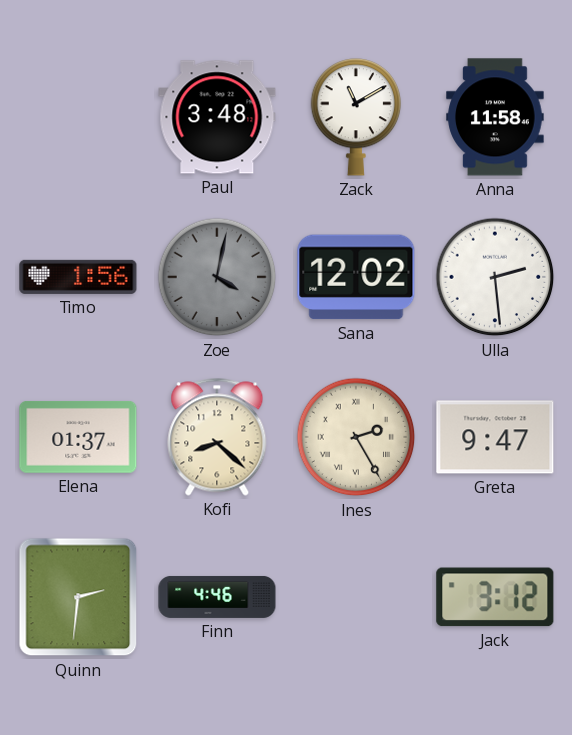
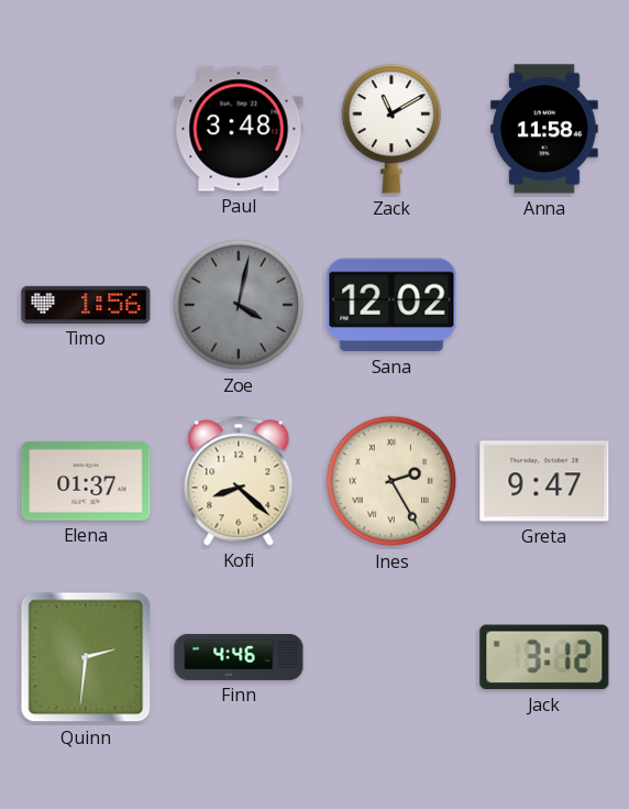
Ulla: 2:29 -> none (495, 277)
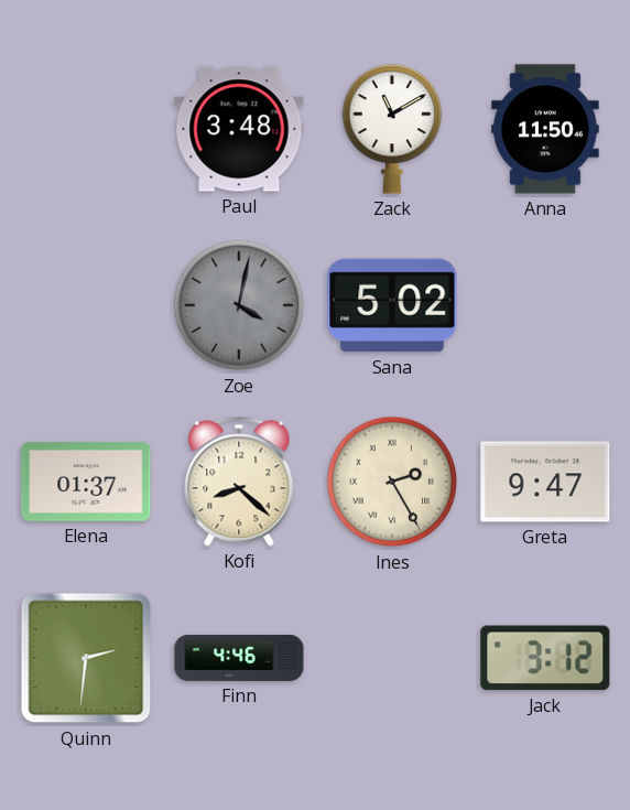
Anna: 11:58 -> 11:50 (545, 129)
Timo: 1:56 -> none (86, 305)
Sana: 12:02 -> 5:02 (392, 305)
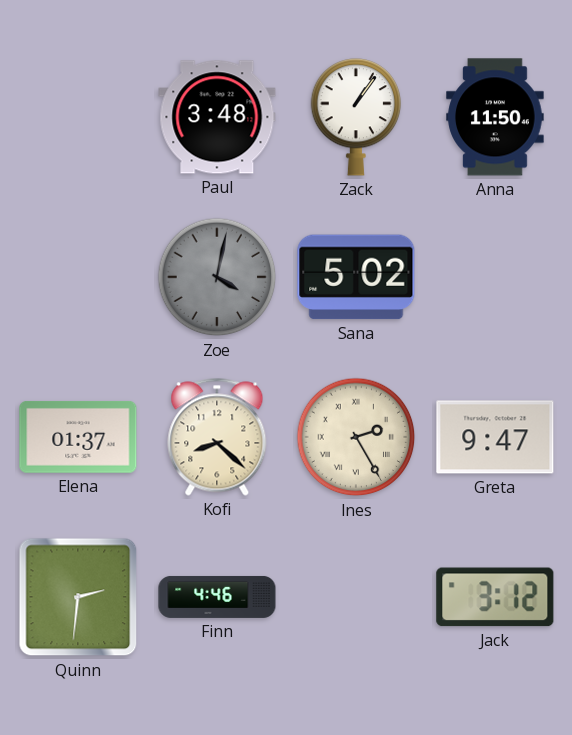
Zack: 11:10 -> 1:06 (356, 117)
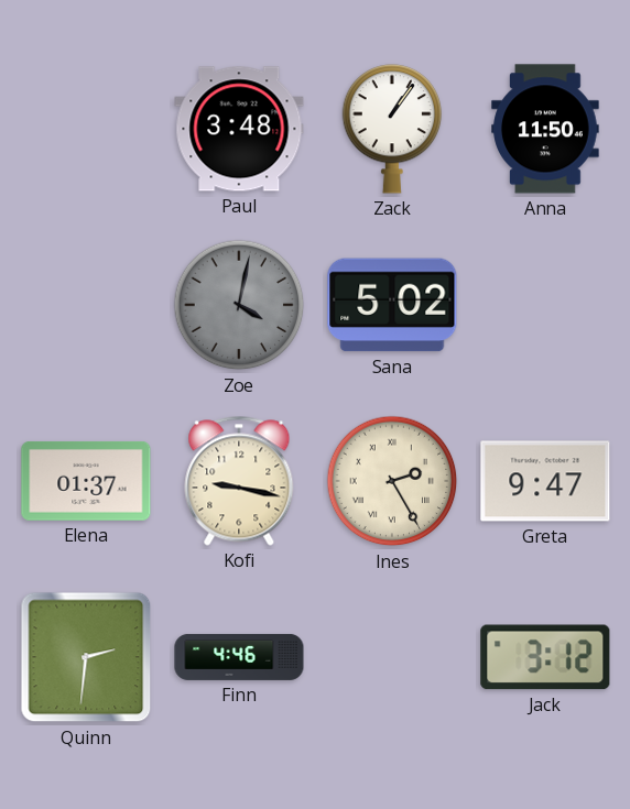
Kofi: 8:22 -> 9:17 (239, 481)
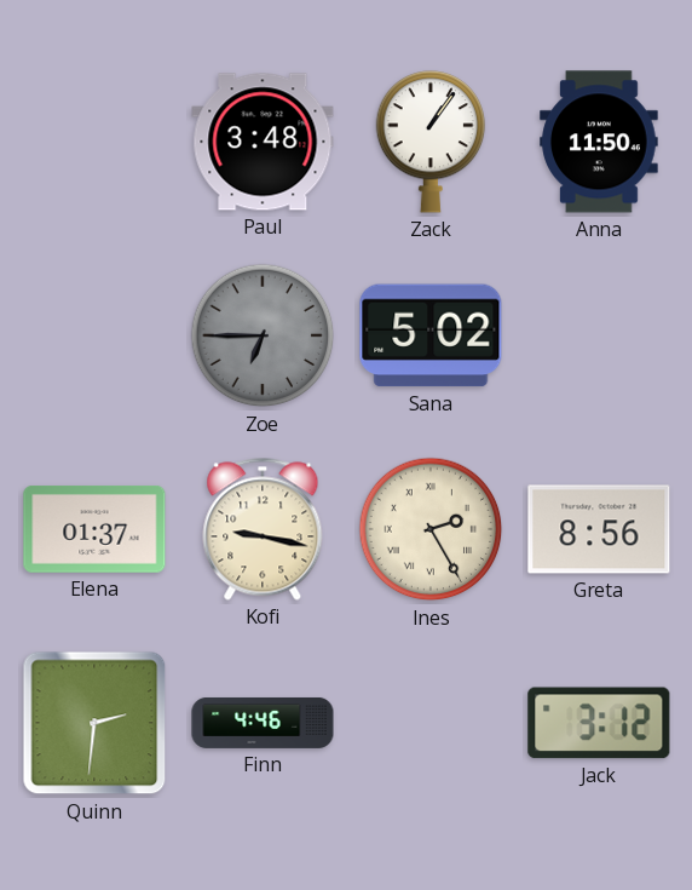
Zoe: 4:02 -> 6:45 (263, 335)
Greta: 9:47 -> 8:56 (599, 529)
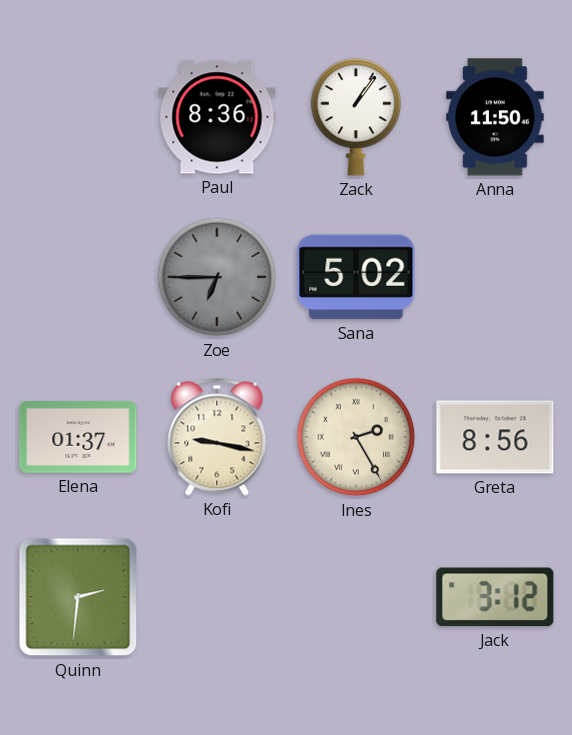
Paul: 3:48 -> 8:36 (217, 117)
Finn: 4:46 -> none (263, 723)
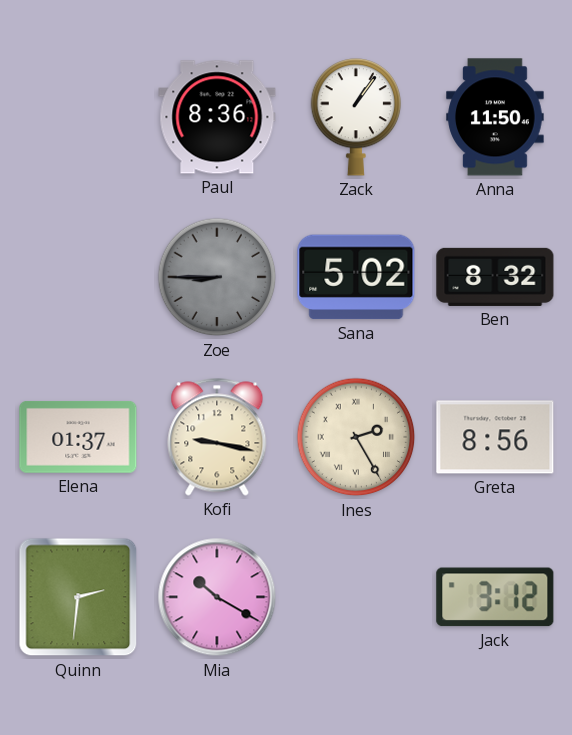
Zoe: 6:45 -> 8:45 (217, 277)
Ben: none -> 8:32 (495, 277)
Mia: none -> 10:20 (217, 597)
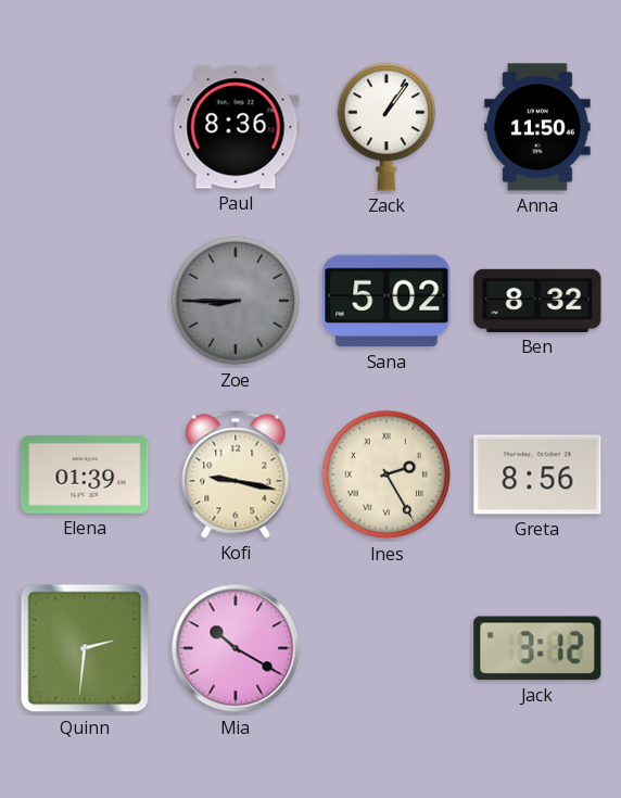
Elena: 01:37 -> 01:39 (85, 474)
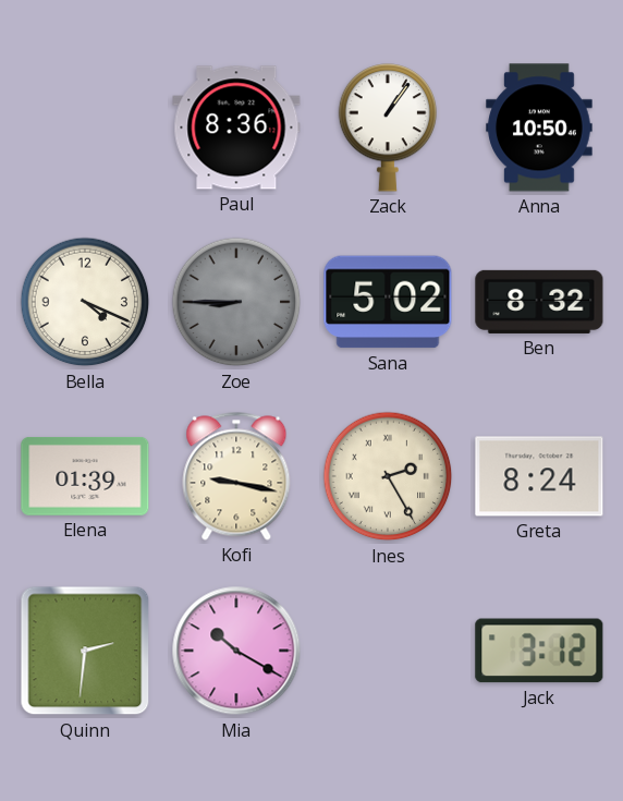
Anna: 11:50 -> 10:50 (539, 128)
Bella: none -> 4:19 (85, 302)
Greta: 8:56 -> 8:24 (539, 476)
